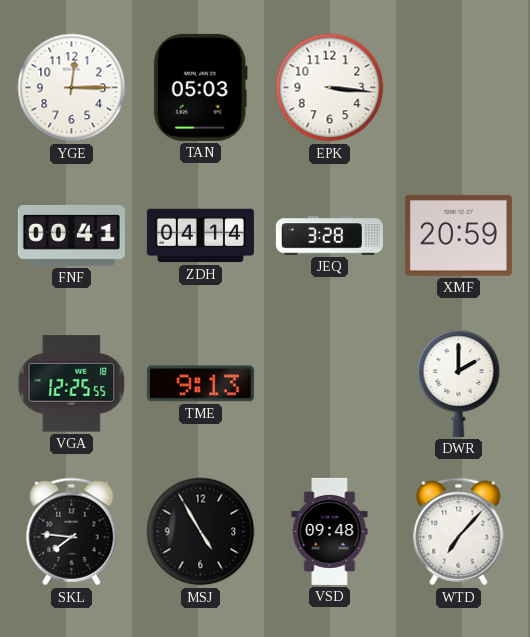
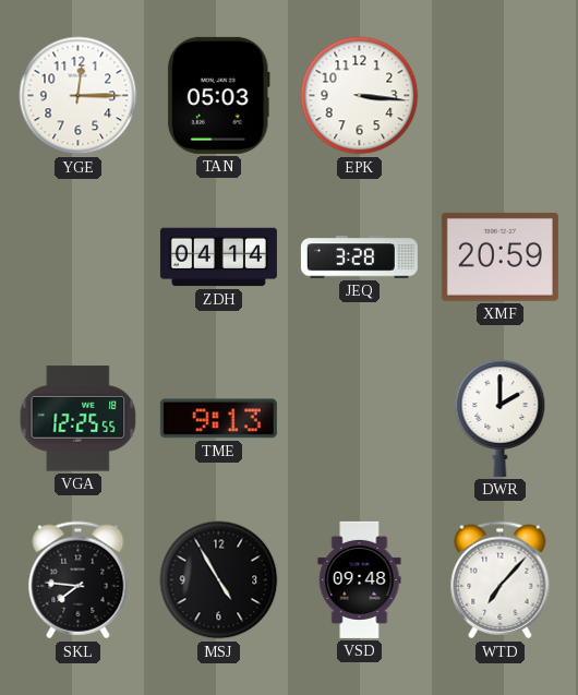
FNF: 00:41 -> none (71, 235)
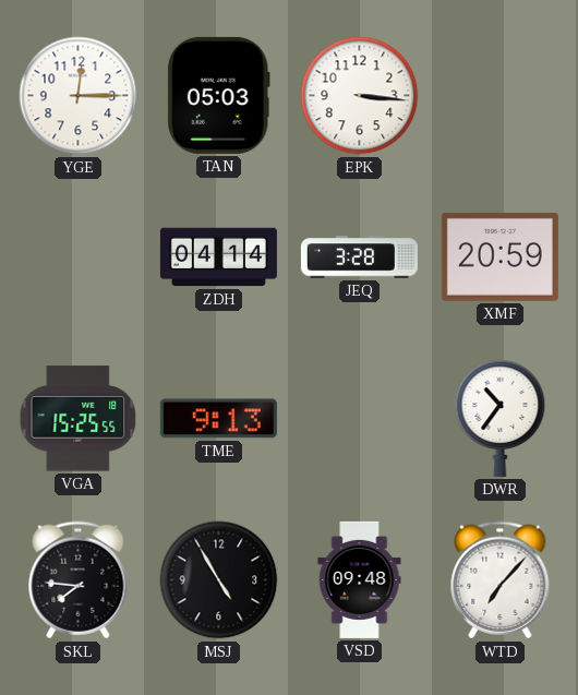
VGA: 12:25 -> 15:25 (79, 419)
DWR: 2:00 -> 10:36 (501, 418)
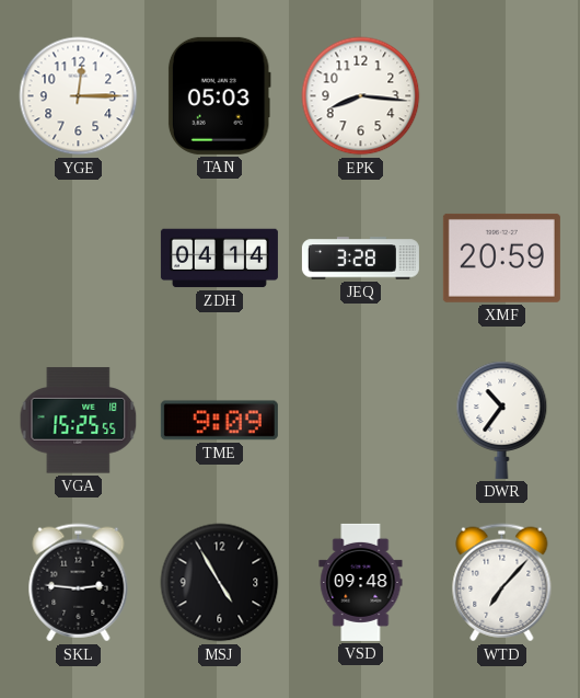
EPK: 3:16 -> 8:16 (361, 96)
TME: 9:13 -> 9:09 (219, 421)
SKL: 7:46 -> 2:46 (79, 583)
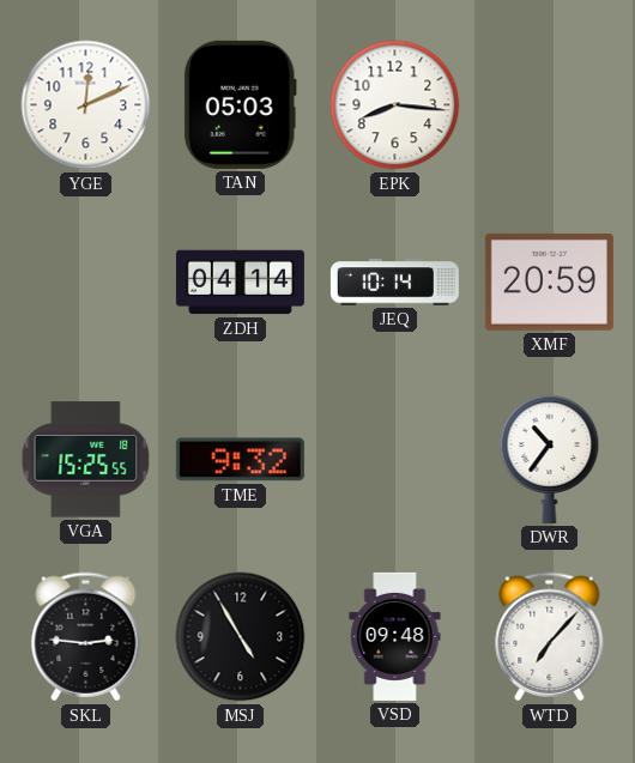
YGE: 12:15 -> 12:11 (86, 105)
JEQ: 3:28 -> 10:14 (394, 283)
TME: 9:09 -> 9:32 (240, 460)
